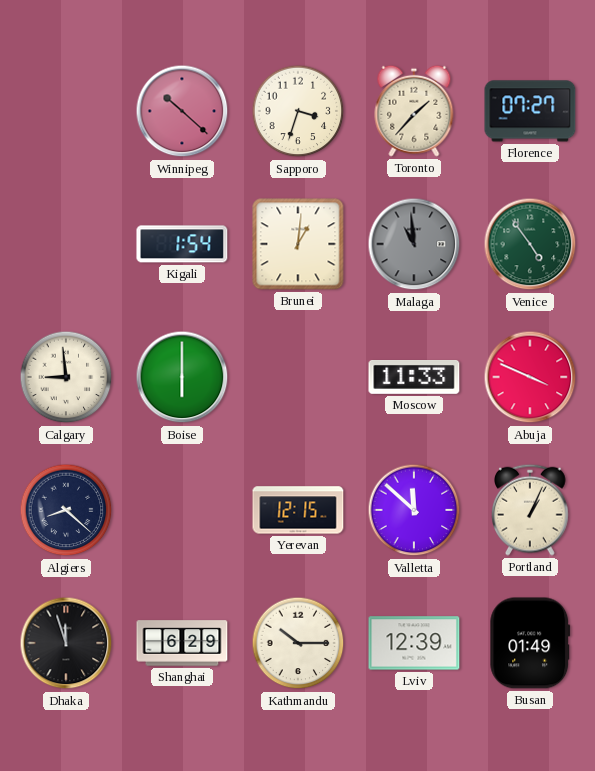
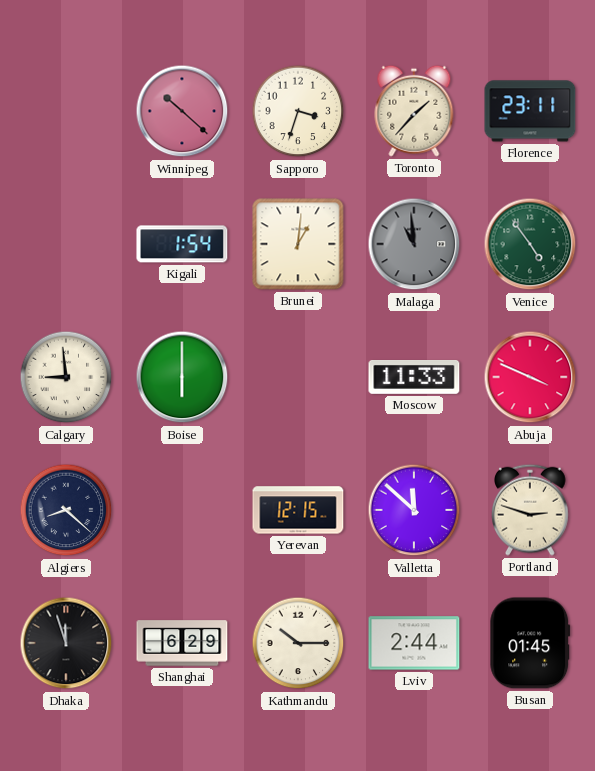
Florence: 07:27 -> 23:11 (530, 111)
Portland: 1:04 -> 2:48 (531, 510)
Lviv: 12:39 -> 2:44 (414, 643)
Busan: 01:49 -> 01:45 (530, 643)
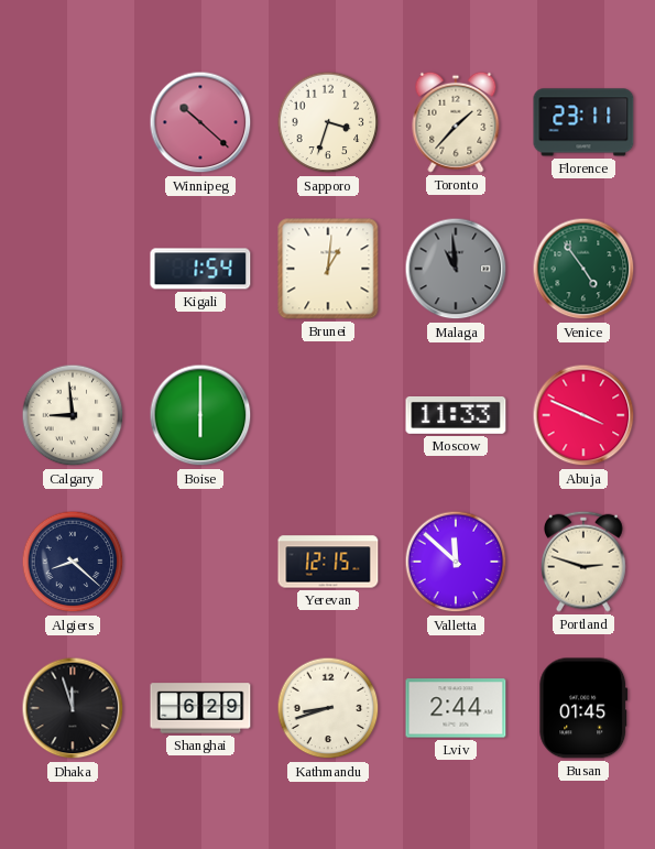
Kathmandu: 10:15 -> 8:42 (328, 708)
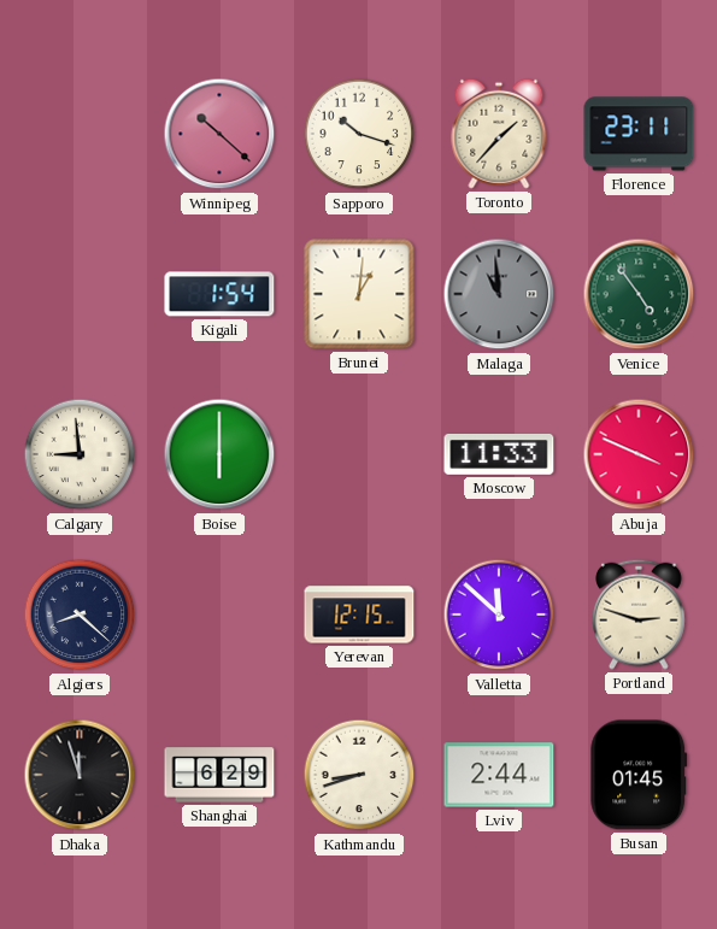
Sapporo: 3:33 -> 10:18 (359, 134)
